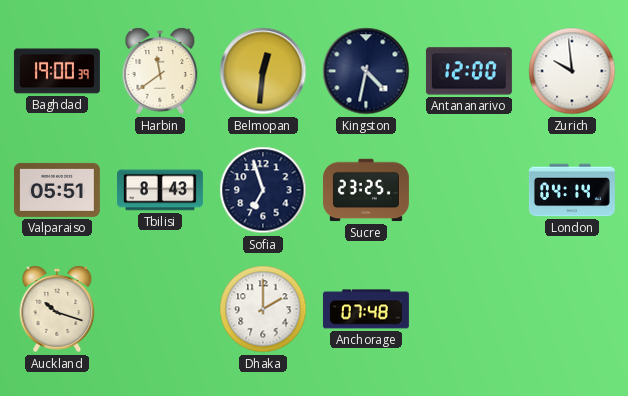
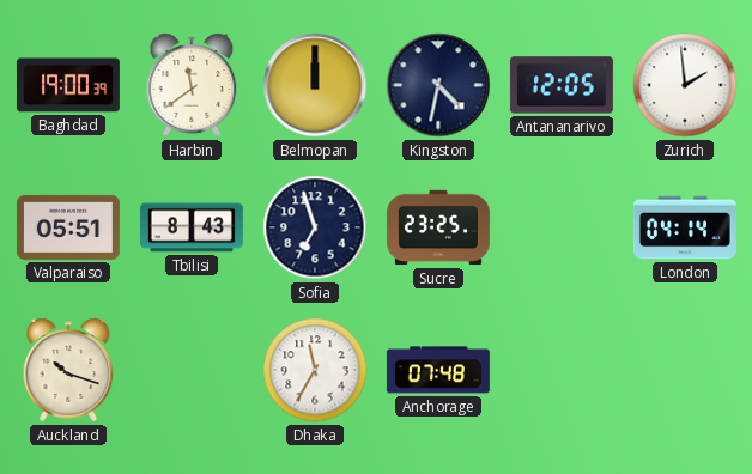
Belmopan: 12:31 -> 12:00 (315, 85)
Antananarivo: 12:00 -> 12:05 (562, 85)
Zurich: 9:59 -> 1:59 (685, 85)
Dhaka: 2:00 -> 11:35 (315, 370)
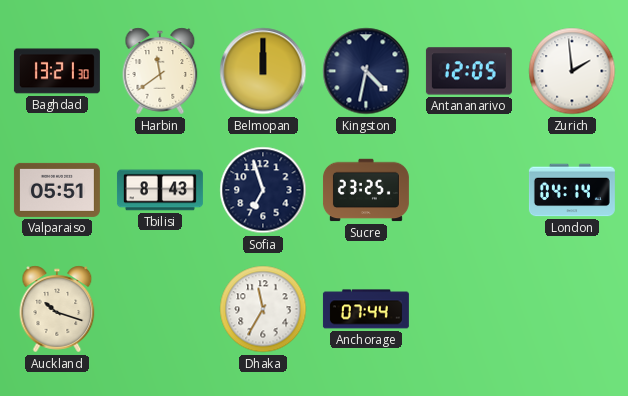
Baghdad: 19:00 -> 13:21 (57, 71)
Anchorage: 07:48 -> 07:44 (366, 309)
